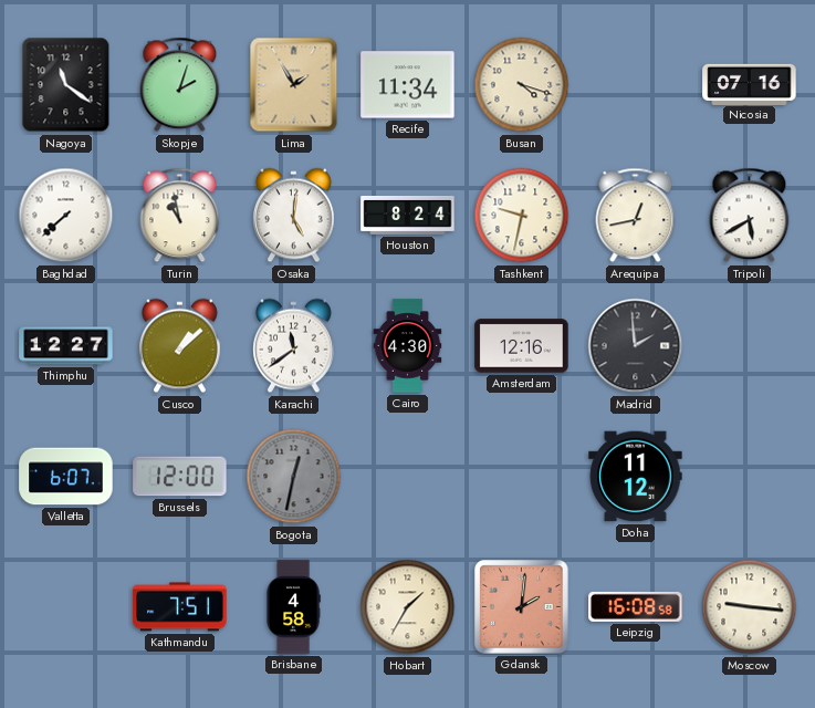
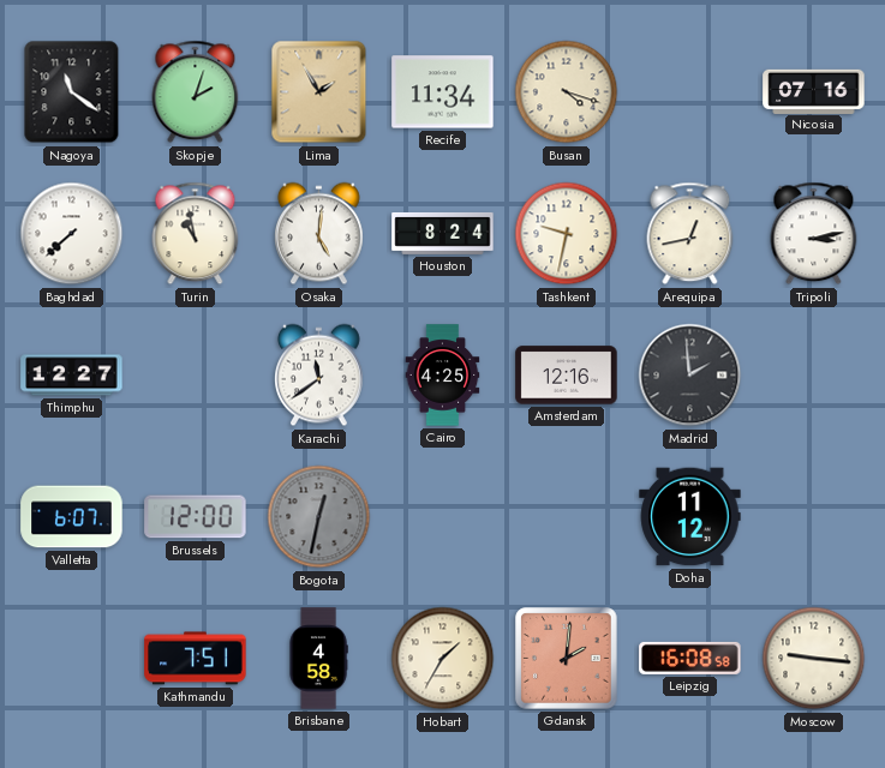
Tripoli: 5:40 -> 3:13 (814, 234)
Cusco: 1:08 -> none (180, 346)
Cairo: 4:30 -> 4:25 (443, 376)
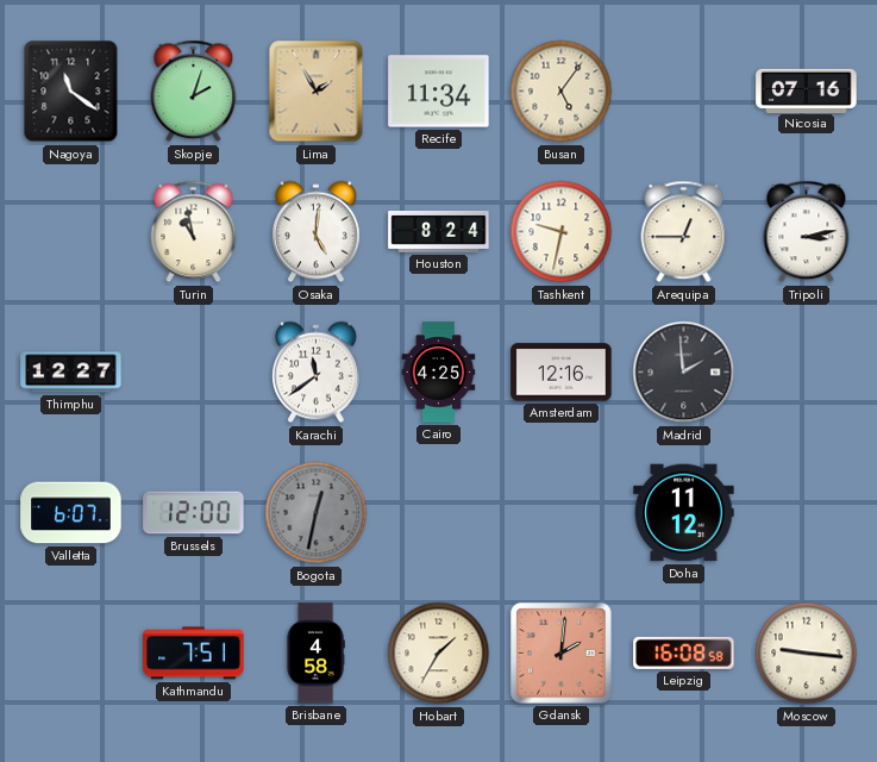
Busan: 4:18 -> 5:06 (562, 92)
Baghdad: 7:38 -> none (72, 234)
Arequipa: 12:43 -> 12:45 (684, 232)
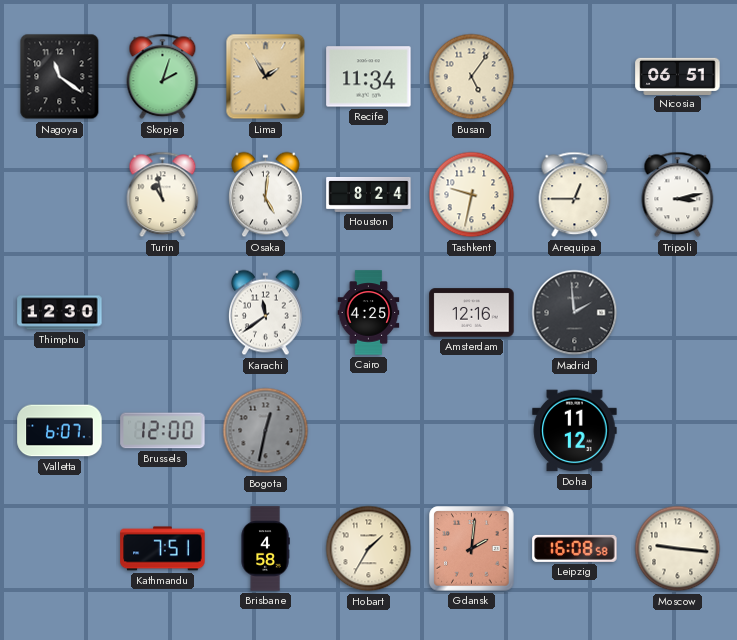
Nicosia: 07:16 -> 06:51 (678, 76)
Thimphu: 12:27 -> 12:30 (60, 313)
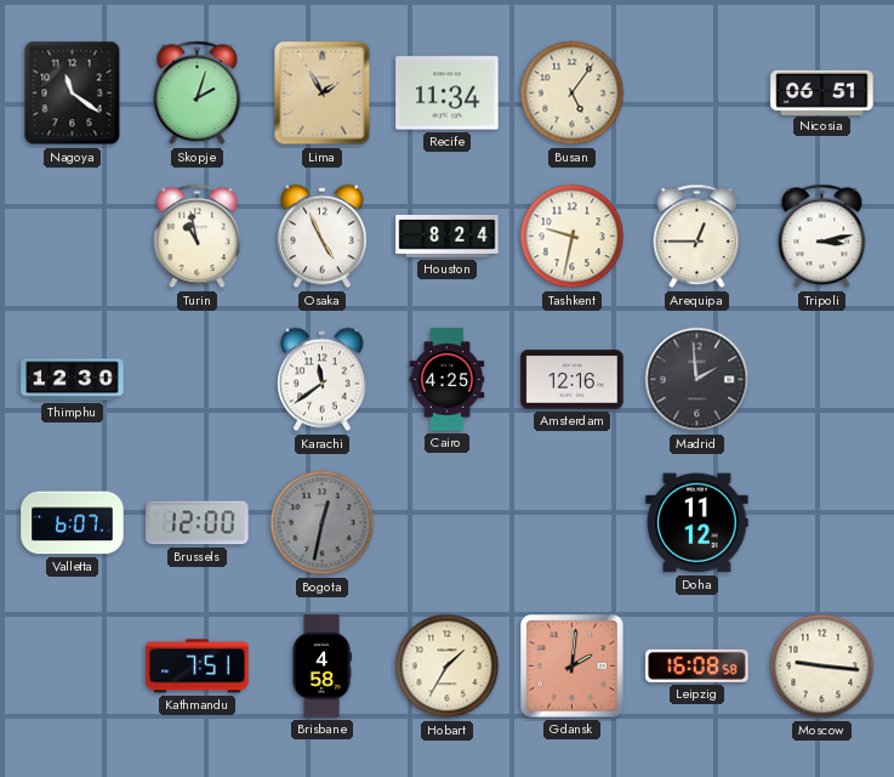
Osaka: 5:01 -> 4:56 (323, 237)
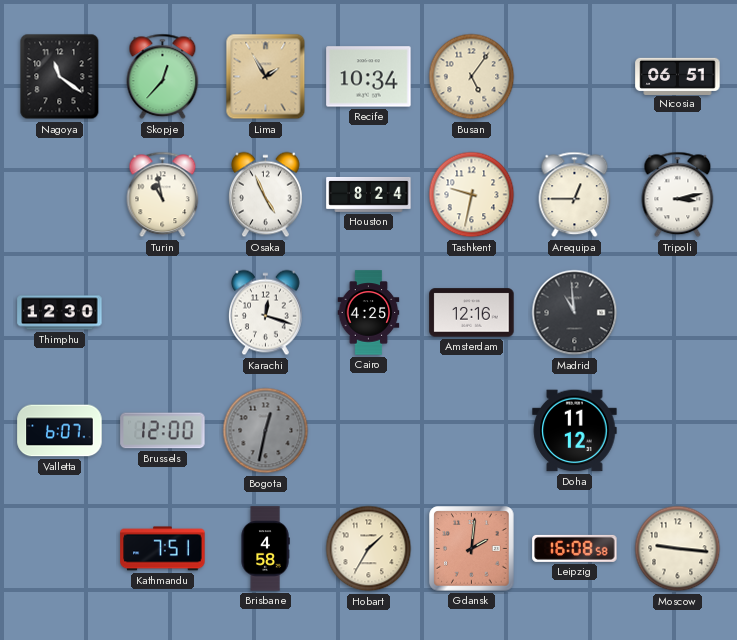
Skopje: 2:03 -> 12:37 (163, 77)
Recife: 11:34 -> 10:34 (369, 77)
Karachi: 11:39 -> 12:18 (266, 313)
Madrid: 1:59 -> 10:59 (575, 313)
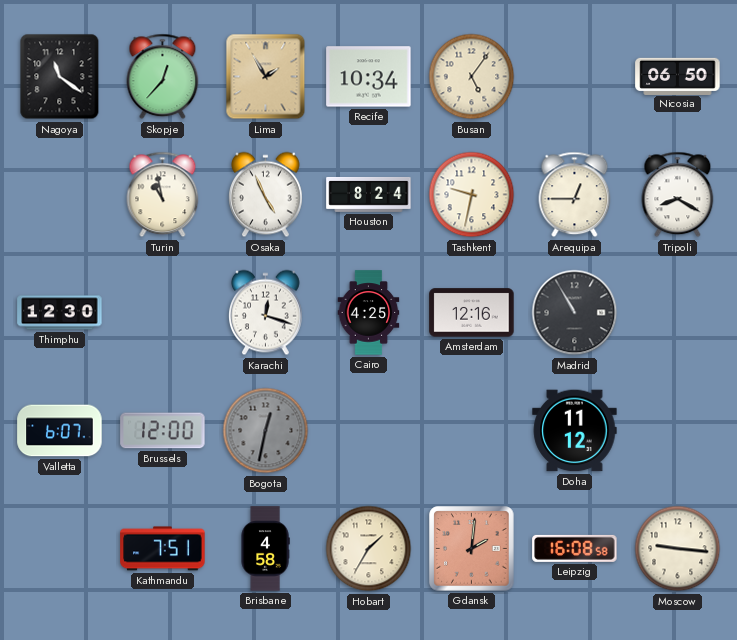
Nicosia: 06:51 -> 06:50 (678, 76)
Tripoli: 3:13 -> 8:20 (678, 195)
Madrid: 10:59 -> 10:55 (575, 313)
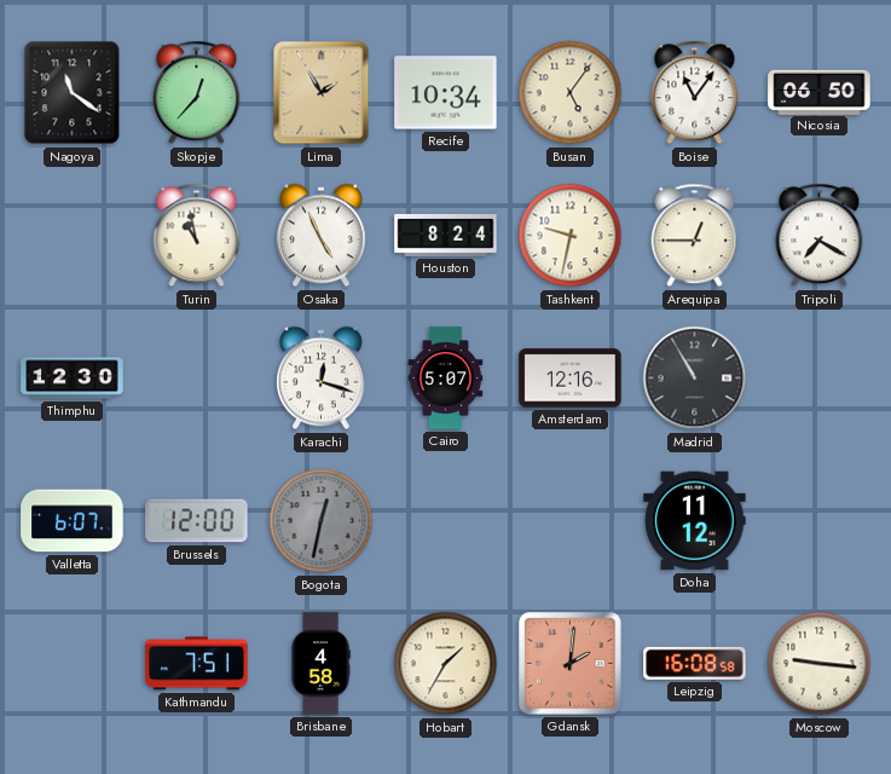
Boise: none -> 11:06 (695, 93)
Tripoli: 8:20 -> 7:20 (820, 236)
Cairo: 4:25 -> 5:07 (446, 379)
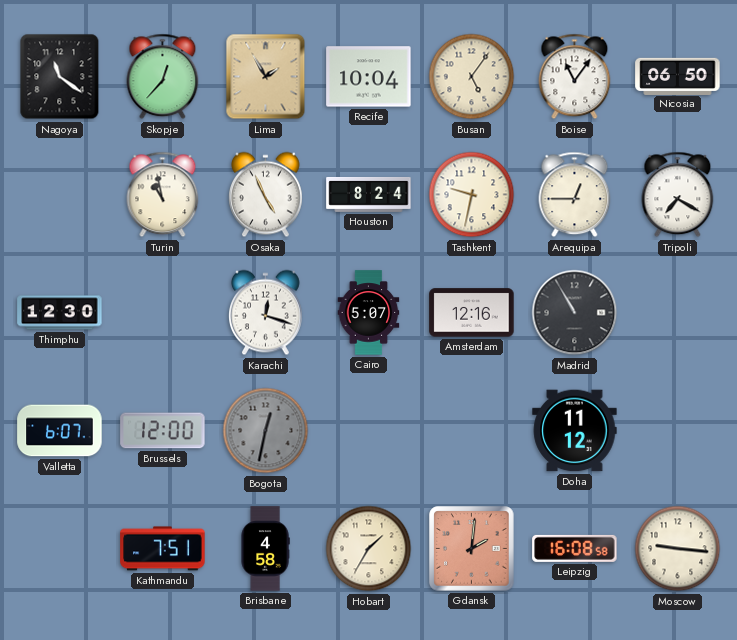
Recife: 10:34 -> 10:04 (369, 77)
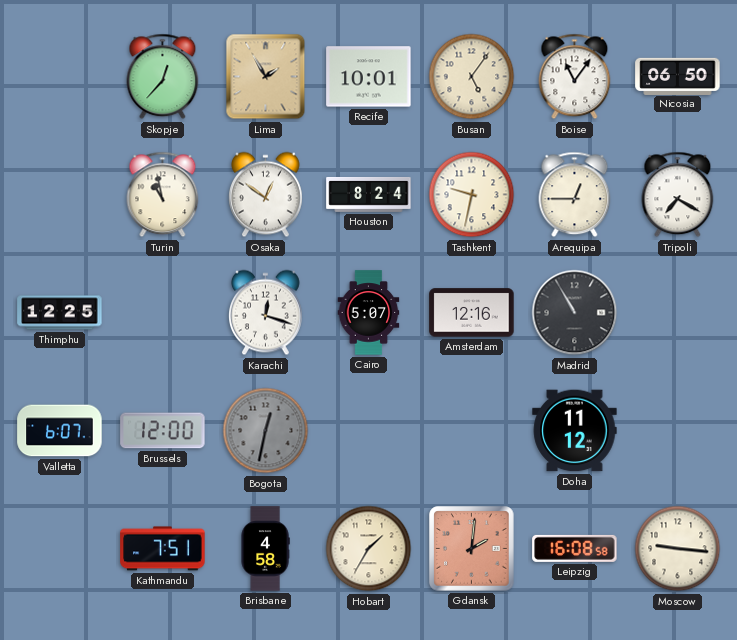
Nagoya: 11:21 -> none (60, 77)
Recife: 10:04 -> 10:01 (369, 77)
Osaka: 4:56 -> 12:51 (266, 195)
Thimphu: 12:30 -> 12:25 (60, 313)
